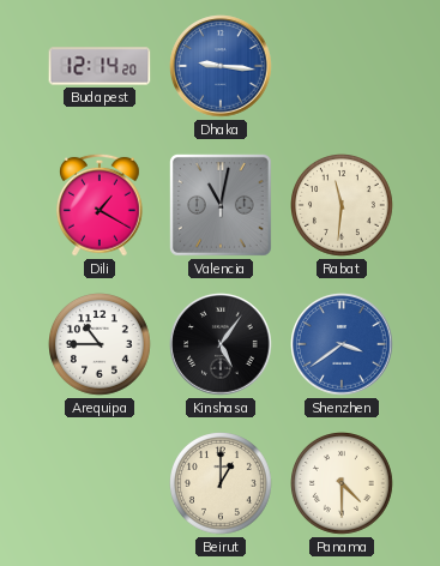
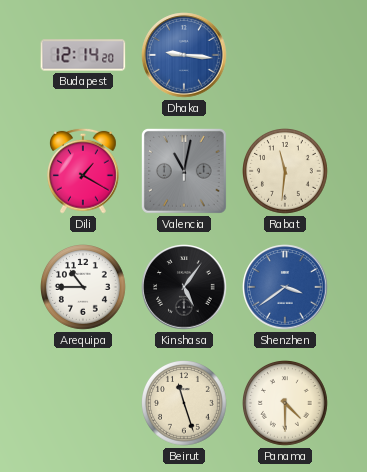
Beirut: 1:00 -> 11:27 (185, 404)
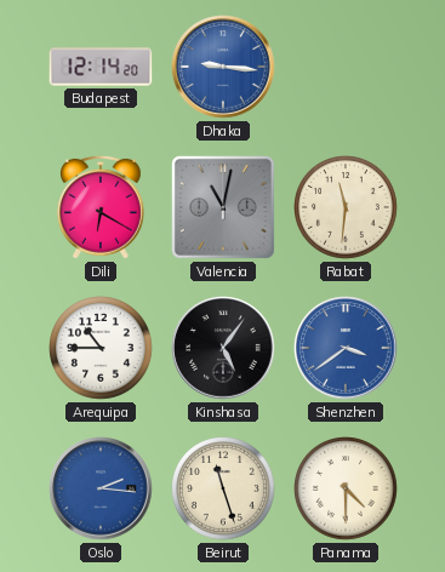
Dili: 1:20 -> 6:20 (102, 207)
Oslo: none -> 2:16 (101, 488)
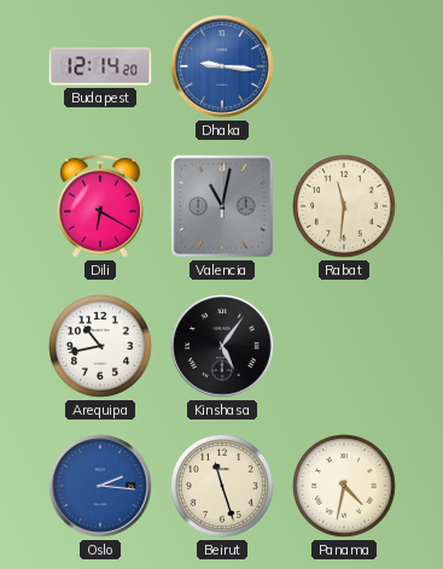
Arequipa: 10:45 -> 10:43 (101, 347)
Shenzhen: 3:39 -> none (346, 348)
Panama: 4:30 -> 4:32 (345, 487)
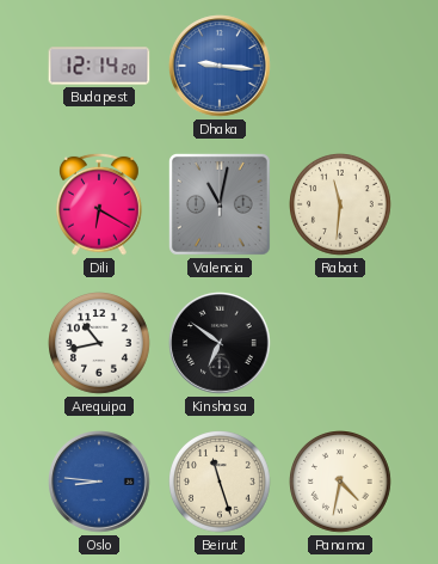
Kinshasa: 5:06 -> 6:51 (220, 343)
Oslo: 2:16 -> 8:46 (99, 482)
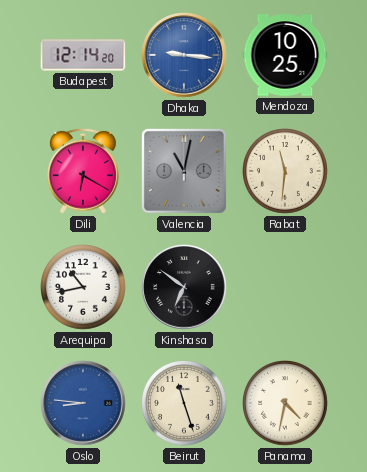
Mendoza: none -> 10:25 (285, 55)
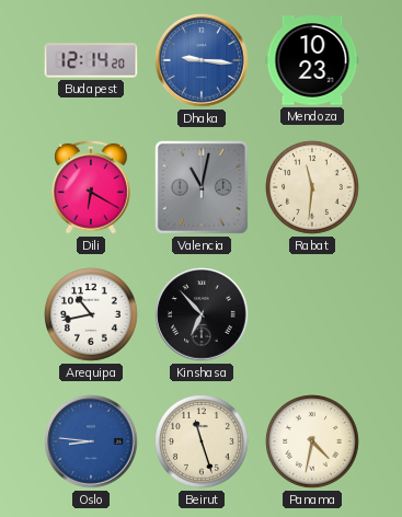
Mendoza: 10:25 -> 10:23 (312, 60)
Kinshasa: 6:51 -> 6:53 (202, 314)
